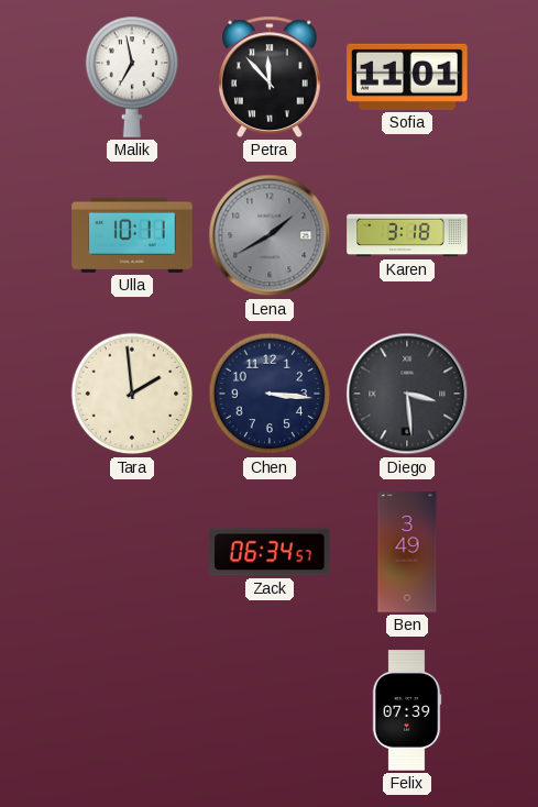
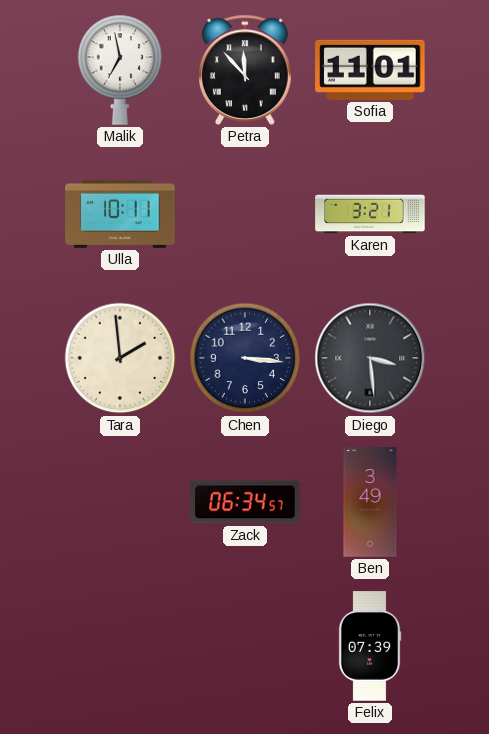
Lena: 1:40 -> none (270, 235)
Karen: 3:18 -> 3:21 (370, 214)
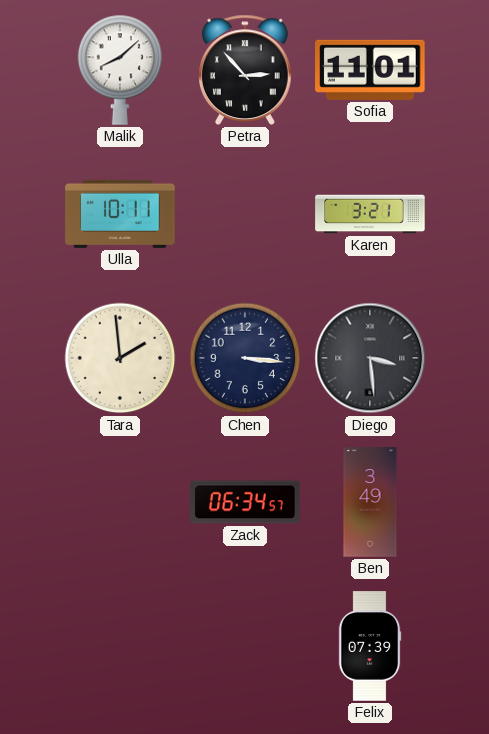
Malik: 6:58 -> 8:08 (120, 70)
Petra: 11:53 -> 2:53 (246, 70)
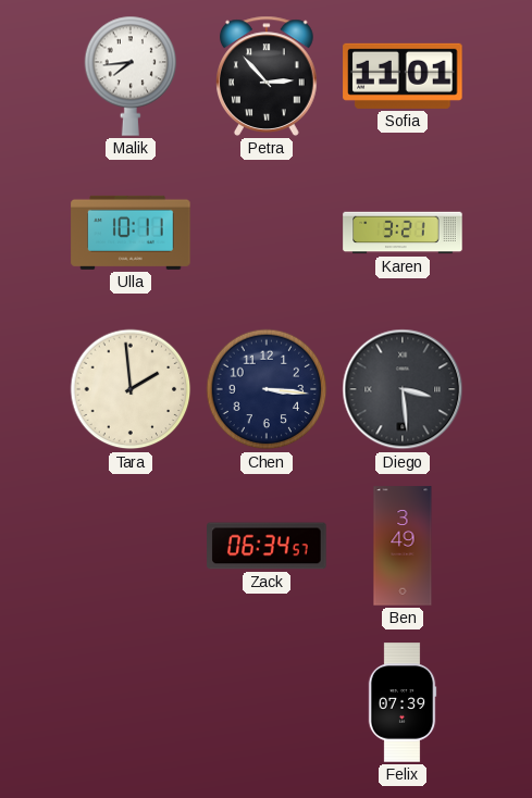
Malik: 8:08 -> 7:44 (131, 76)
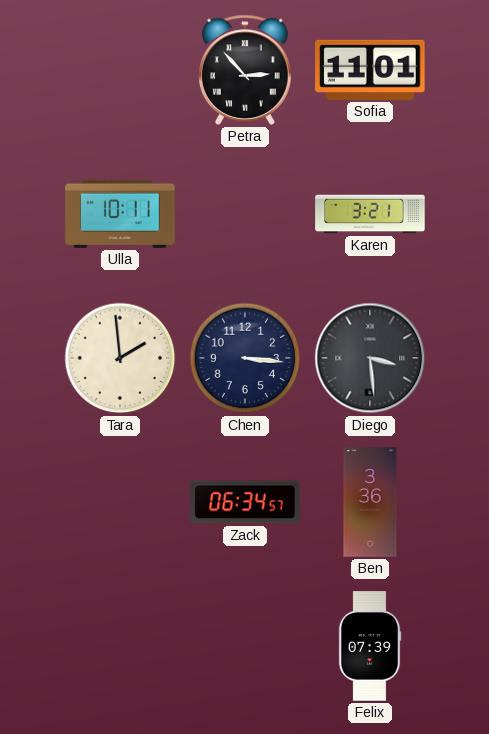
Malik: 7:44 -> none (131, 76)
Ben: 3:49 -> 3:36 (370, 502)
